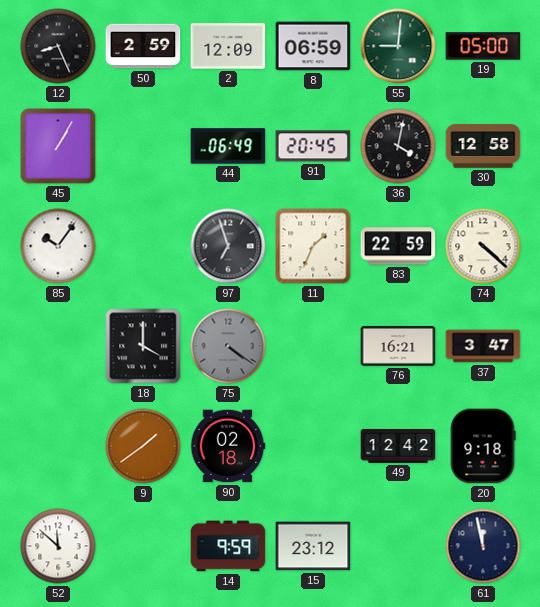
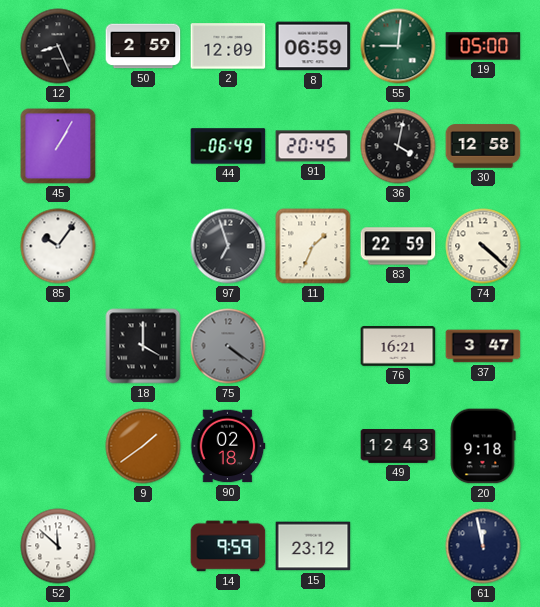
49: 12:42 -> 12:43 (398, 447)
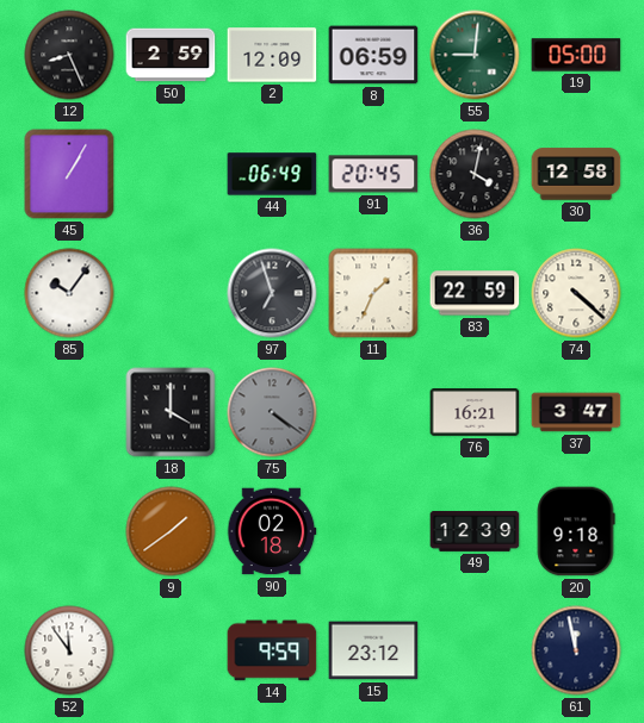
49: 12:43 -> 12:39 (475, 532)
52: 11:52 -> 11:54 (69, 650)
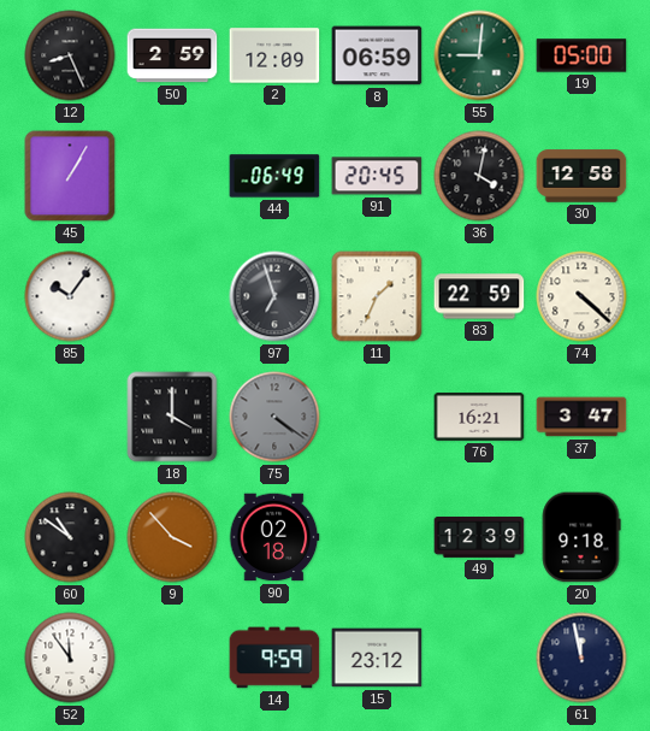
60: none -> 10:51 (70, 537)
9: 1:39 -> 3:53 (172, 537)
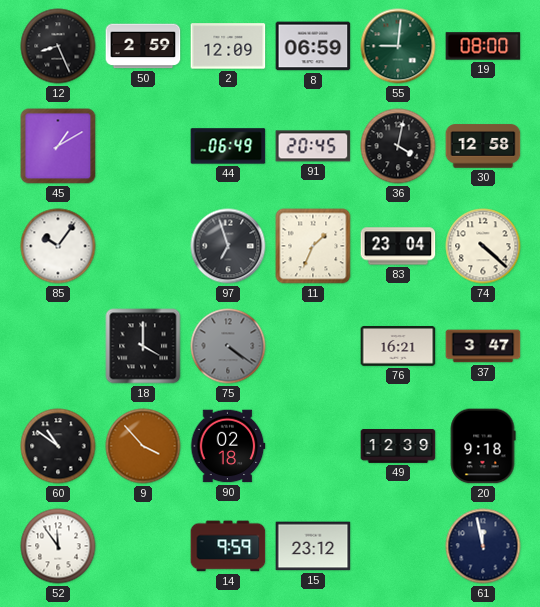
19: 05:00 -> 08:00 (483, 46)
45: 1:05 -> 1:10 (58, 146)
83: 22:59 -> 23:04 (398, 246)
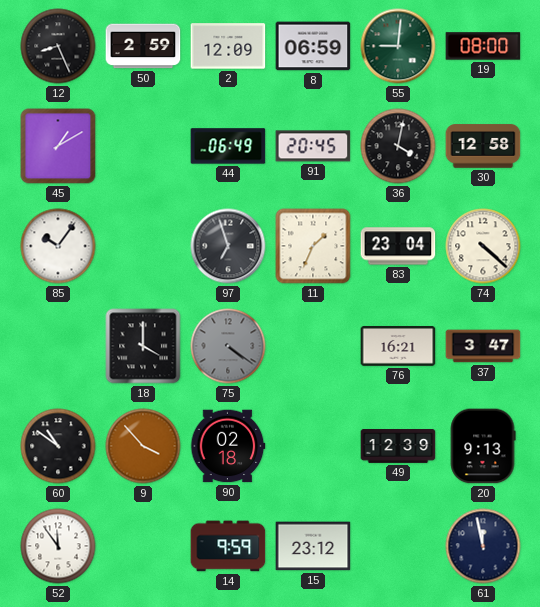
20: 9:18 -> 9:13 (483, 446)
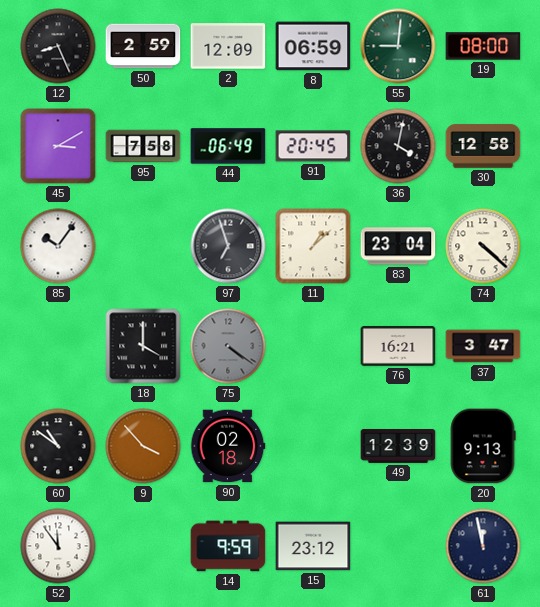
45: 1:10 -> 3:10 (58, 146)
95: none -> 7:58 (143, 146)
11: 1:34 -> 1:08 (313, 246)
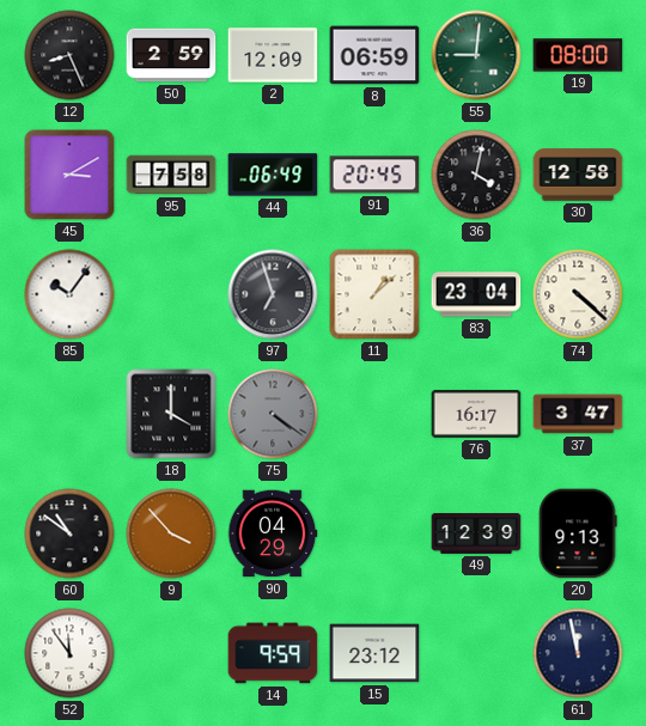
76: 16:21 -> 16:17 (476, 415)
90: 02:18 -> 04:29 (273, 533)
